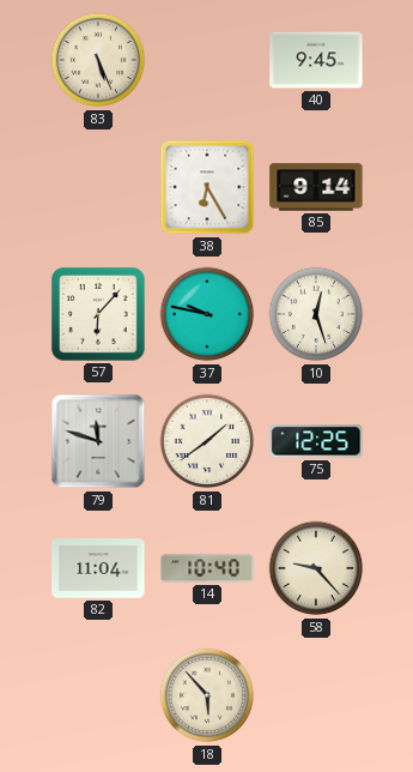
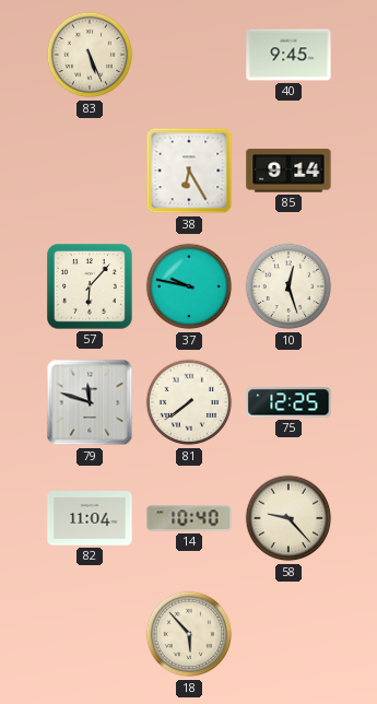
81: 1:39 -> 7:39 (189, 402)
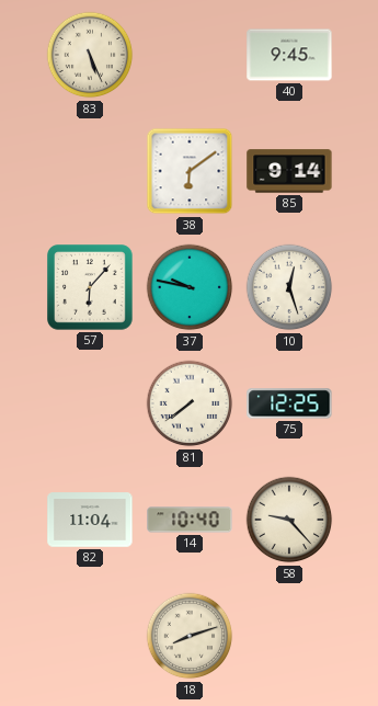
38: 6:25 -> 6:09 (190, 171)
79: 11:48 -> none (90, 402)
18: 5:53 -> 8:12 (190, 636)
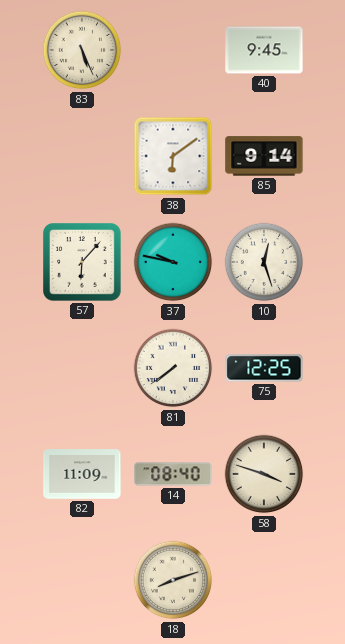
82: 11:04 -> 11:09 (82, 474)
14: 10:40 -> 08:40 (173, 474)
58: 9:23 -> 3:48 (264, 474)
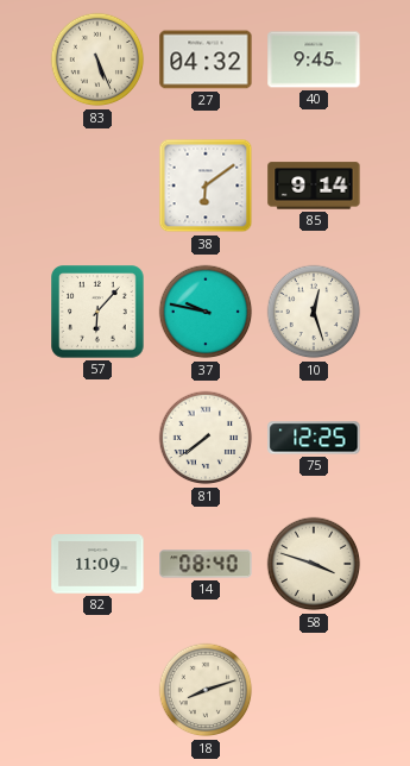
27: none -> 04:32 (206, 59)
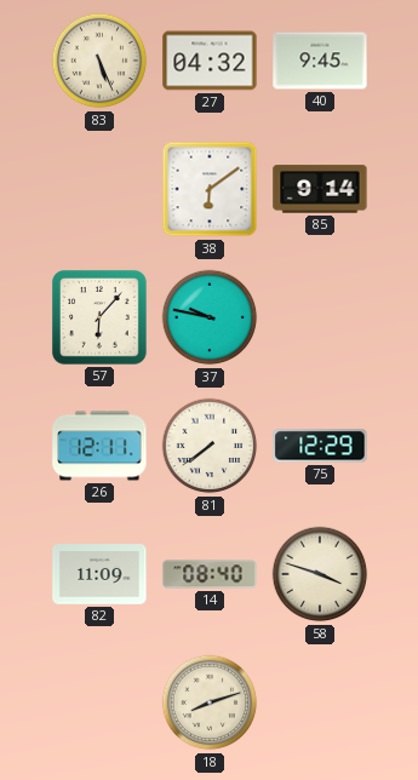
10: 12:27 -> none (314, 312)
26: none -> 12:11 (99, 446)
75: 12:25 -> 12:29 (320, 446)
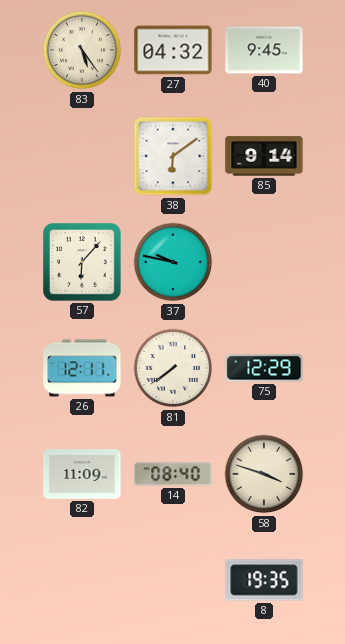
83: 5:26 -> 5:24 (82, 50)
18: 8:12 -> none (210, 702)
8: none -> 19:35 (264, 580)
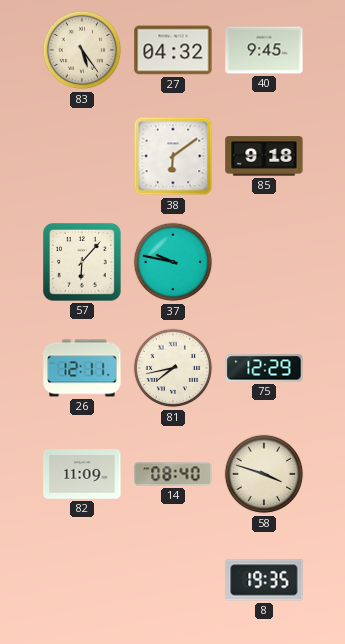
85: 9:14 -> 9:18 (264, 156)
81: 7:39 -> 7:43 (173, 368)
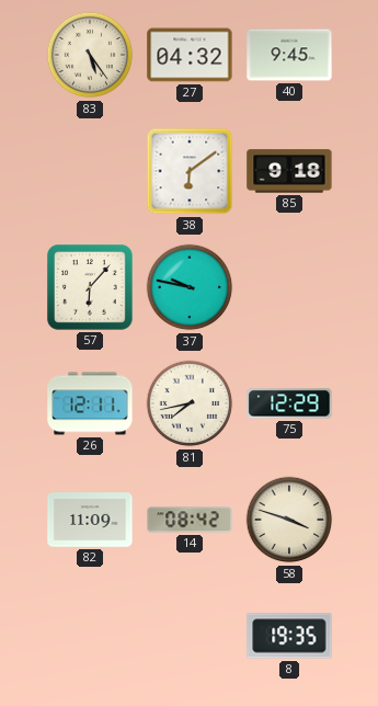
14: 08:40 -> 08:42 (190, 520)
